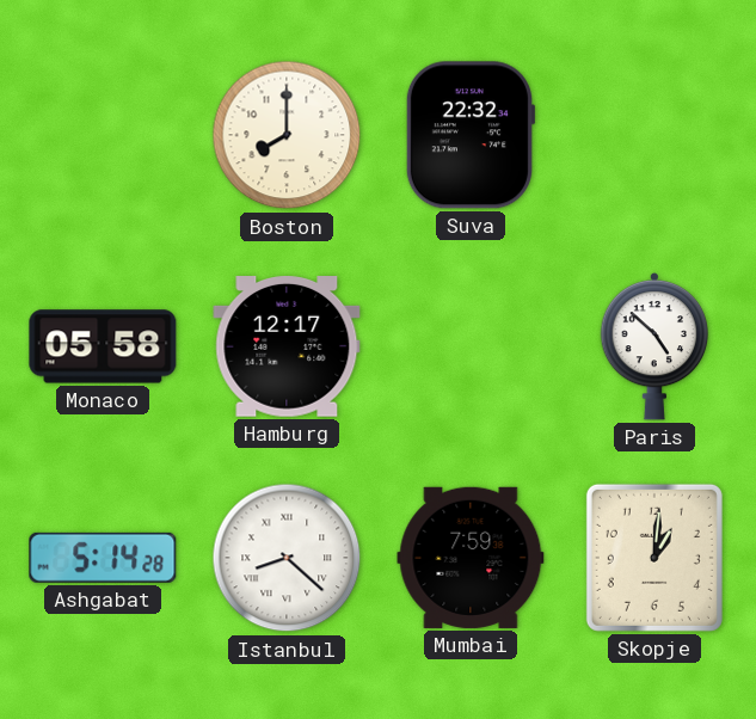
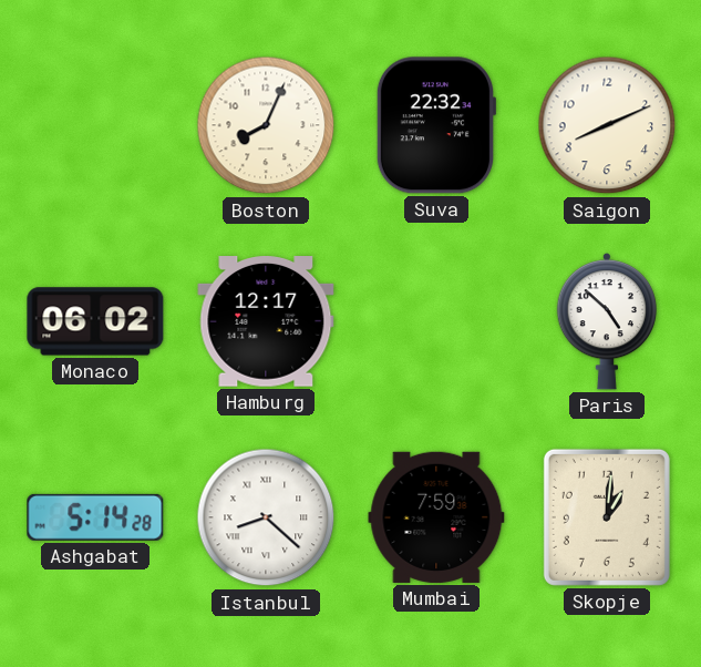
Boston: 8:00 -> 8:04 (266, 125)
Saigon: none -> 8:11 (607, 125)
Monaco: 05:58 -> 06:02 (95, 321)
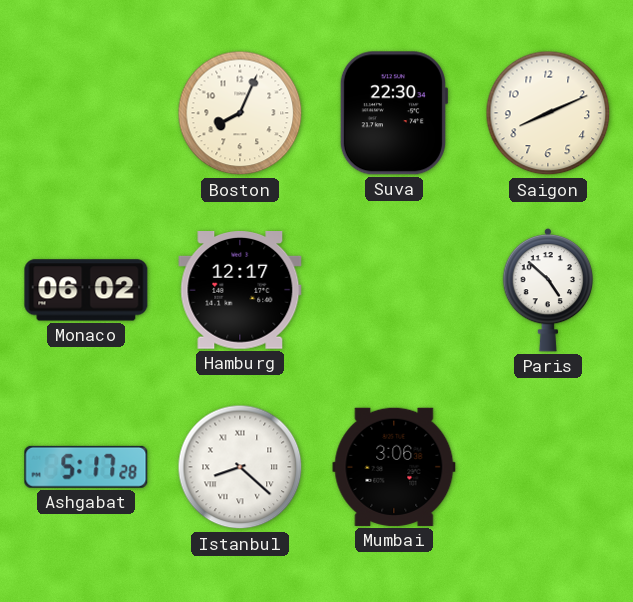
Suva: 22:32 -> 22:30 (394, 113)
Ashgabat: 5:14 -> 5:17 (86, 467)
Mumbai: 7:59 -> 3:06 (394, 467)
Skopje: 1:01 -> none (607, 517)
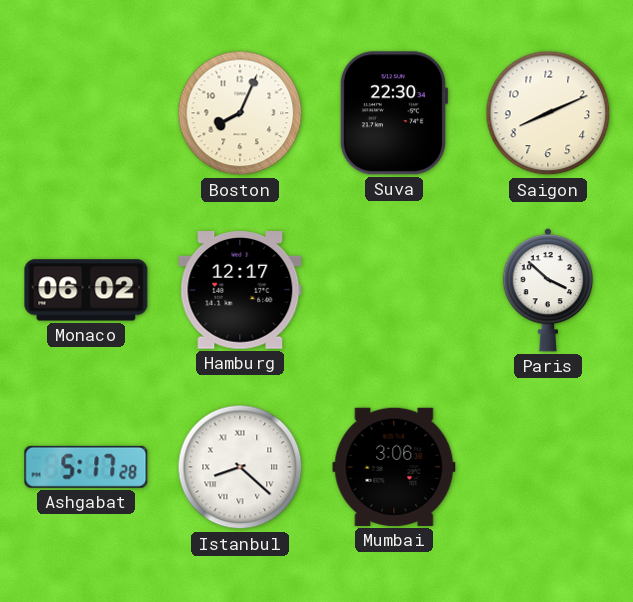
Paris: 4:52 -> 3:52 (548, 290)
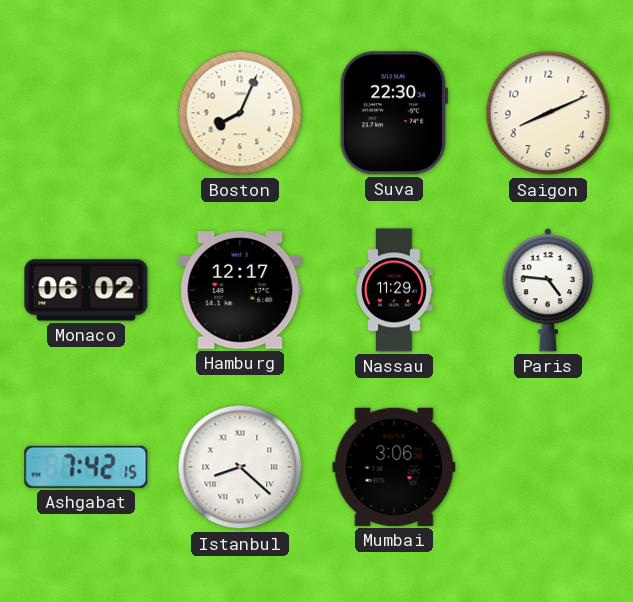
Nassau: none -> 11:29 (394, 290)
Paris: 3:52 -> 4:46 (548, 290)
Ashgabat: 5:17 -> 7:42 (86, 467)
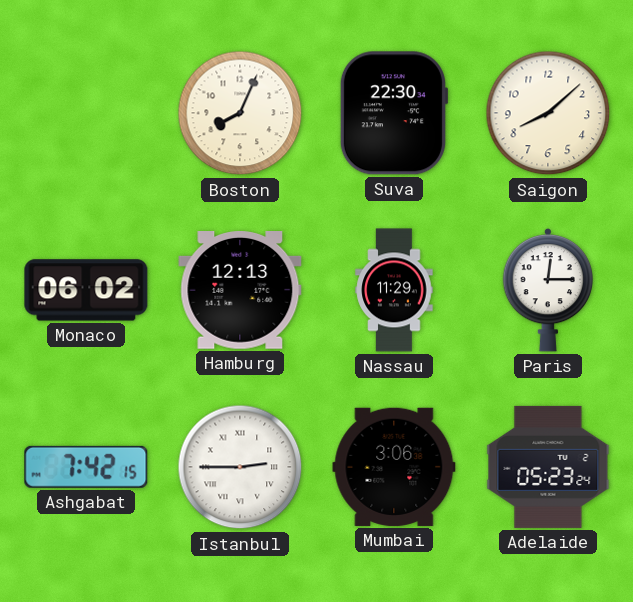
Saigon: 8:11 -> 8:08 (548, 113)
Hamburg: 12:17 -> 12:13 (240, 291)
Paris: 4:46 -> 12:15 (548, 290)
Istanbul: 8:22 -> 2:45 (240, 467)
Adelaide: none -> 05:23 (548, 467)
